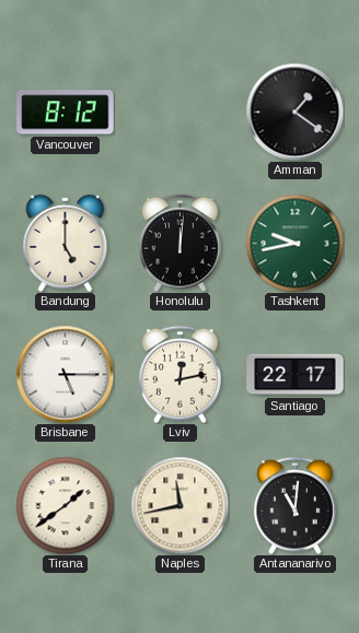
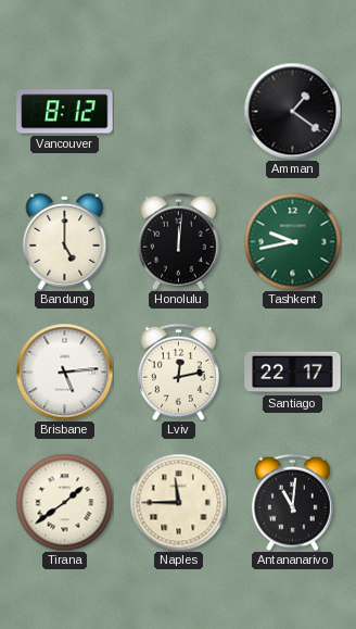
Brisbane: 5:15 -> 5:14 (64, 372)
Naples: 11:43 -> 11:45 (178, 502)
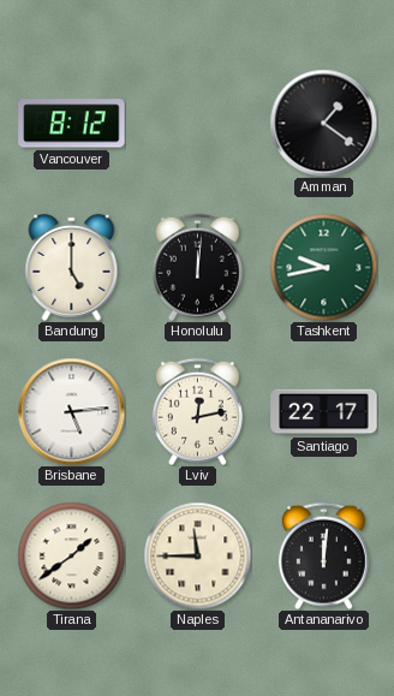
Antananarivo: 11:01 -> 12:01 (323, 555)
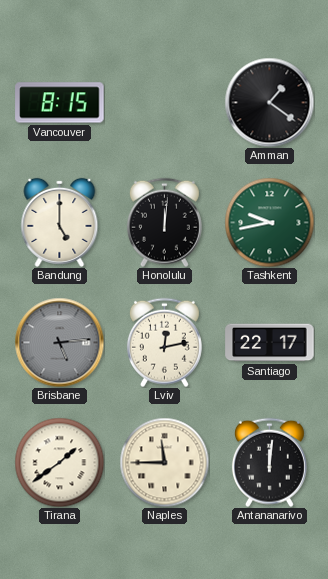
Vancouver: 8:12 -> 8:15 (60, 103)
Brisbane dial: white -> grey (59, 342)
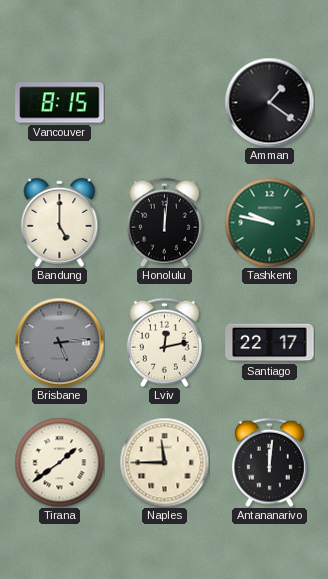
Tashkent: 9:43 -> 9:47 (269, 222)
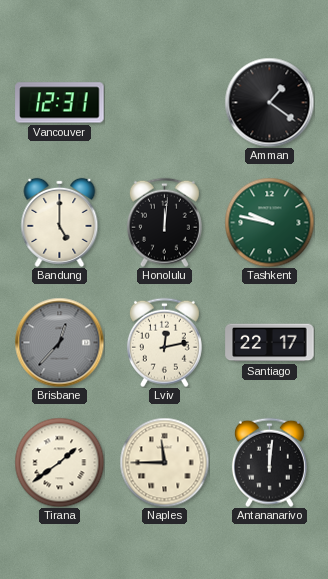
Vancouver: 8:15 -> 12:31 (60, 103)
Brisbane: 5:14 -> 12:37 (59, 342)
